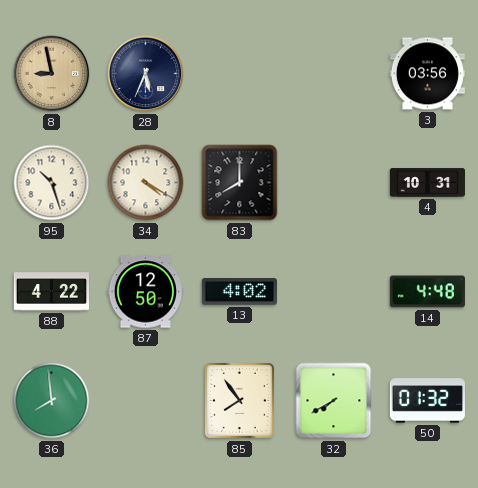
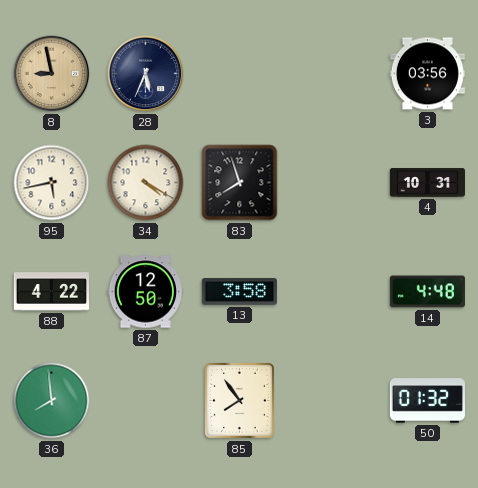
95: 10:27 -> 5:43 (52, 183)
83: 8:00 -> 7:57 (240, 183)
13: 4:02 -> 3:58 (239, 292)
32: 7:40 -> none (334, 401)
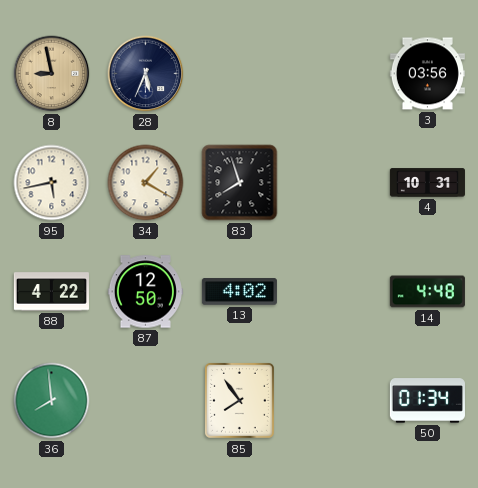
34: 4:20 -> 1:20 (146, 183)
13: 3:58 -> 4:02 (239, 292)
50: 01:32 -> 01:34 (427, 401)
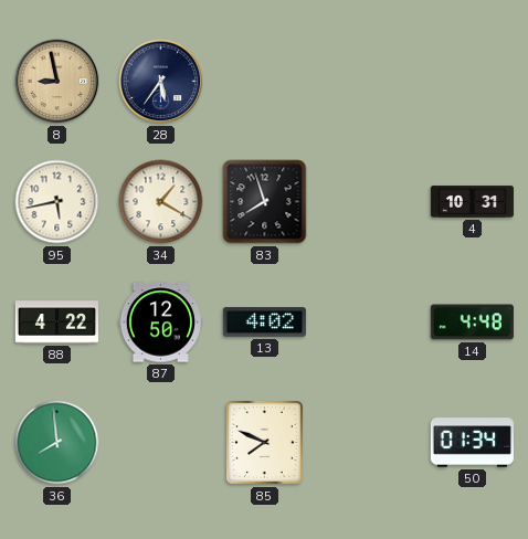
28: 5:34 -> 5:36 (161, 82)
3: 03:56 -> none (427, 74)
85: 7:54 -> 7:49 (264, 442)
